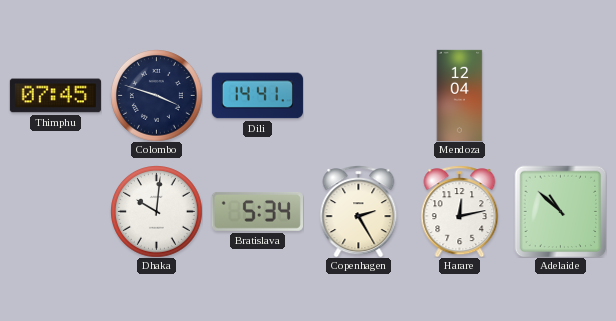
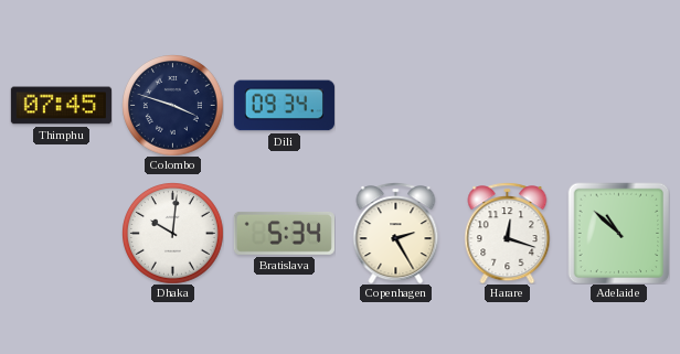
Dili: 14:41 -> 09:34 (284, 106)
Mendoza: 12:04 -> none (460, 95)
Harare: 12:13 -> 12:18 (508, 233)
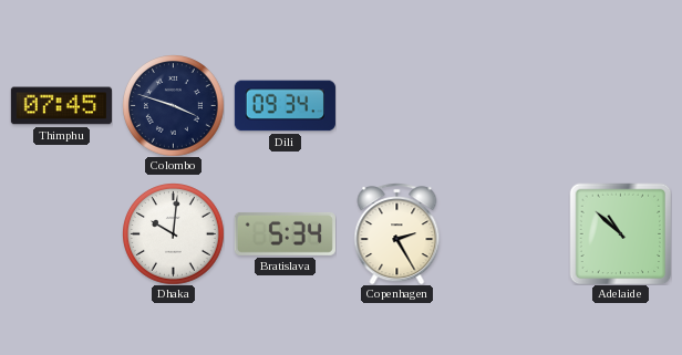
Harare: 12:18 -> none (508, 233)
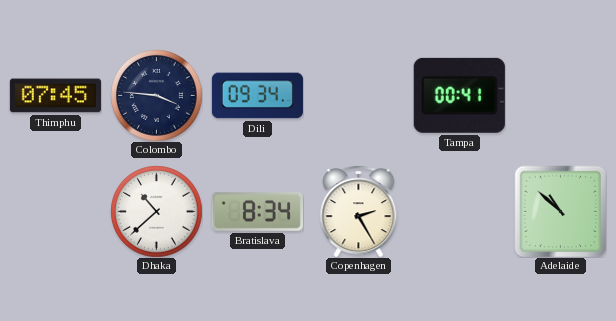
Colombo: 3:48 -> 3:46 (157, 96)
Tampa: none -> 00:41 (459, 95)
Dhaka: 10:01 -> 10:38 (157, 212)
Bratislava: 5:34 -> 8:34 (257, 211)
